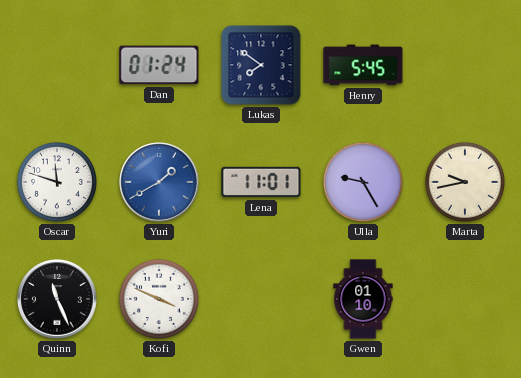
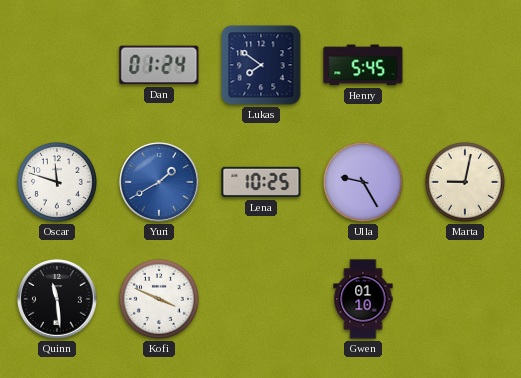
Lena: 11:01 -> 10:25 (261, 182)
Marta: 9:43 -> 9:02 (465, 182)
Quinn: 11:26 -> 11:29 (58, 300)
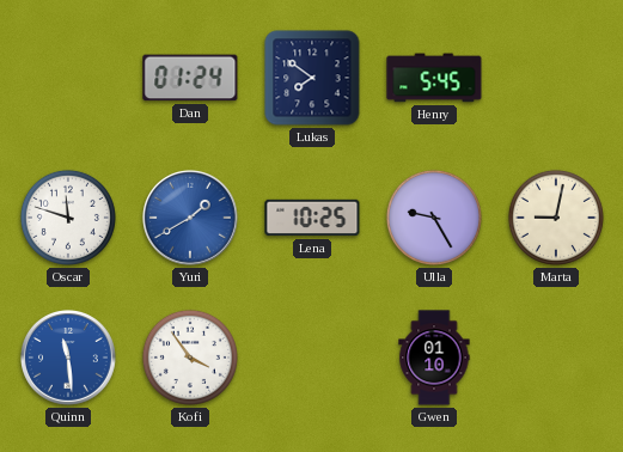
Quinn dial: black -> blue (69, 359)
Kofi: 3:49 -> 3:54 (190, 358)
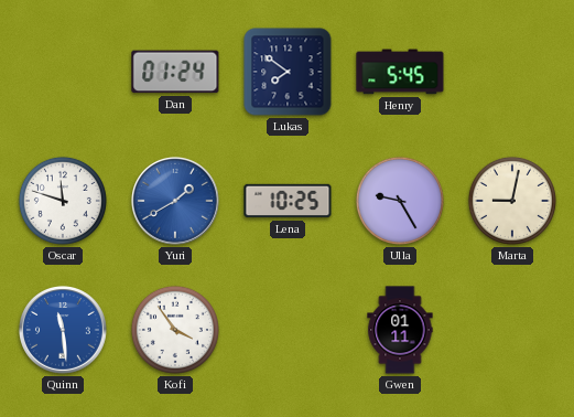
Gwen: 01:10 -> 01:11 (400, 330)
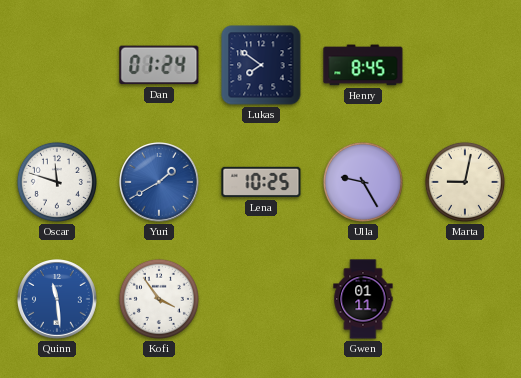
Henry: 5:45 -> 8:45 (363, 65)
